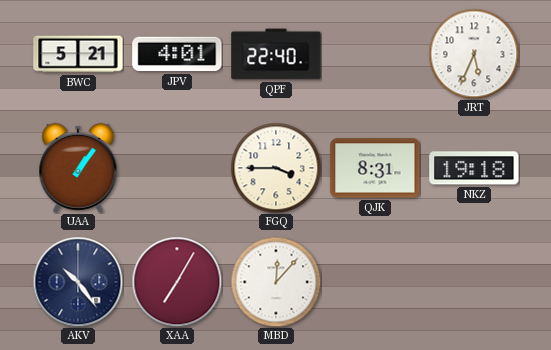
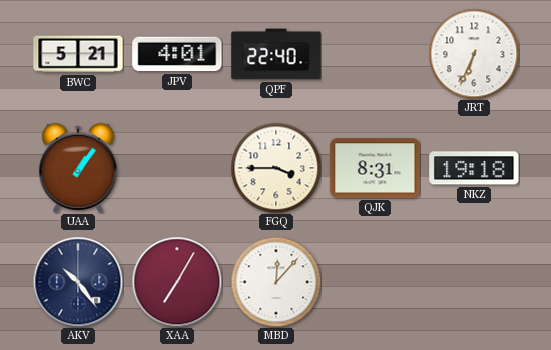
JRT: 5:34 -> 6:34 (474, 54)
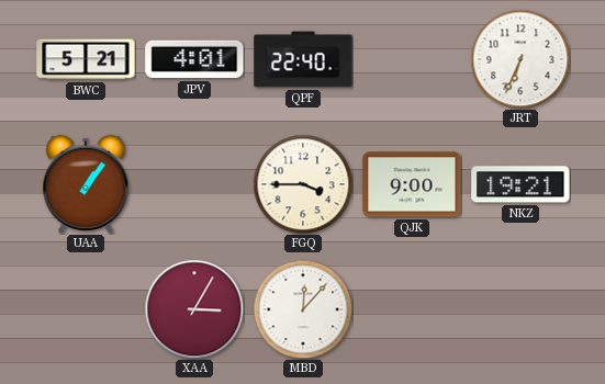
QJK: 8:31 -> 9:00 (412, 184)
NKZ: 19:18 -> 19:21 (520, 184)
AKV: 10:24 -> none (78, 282)
XAA: 7:05 -> 3:05 (194, 309)
